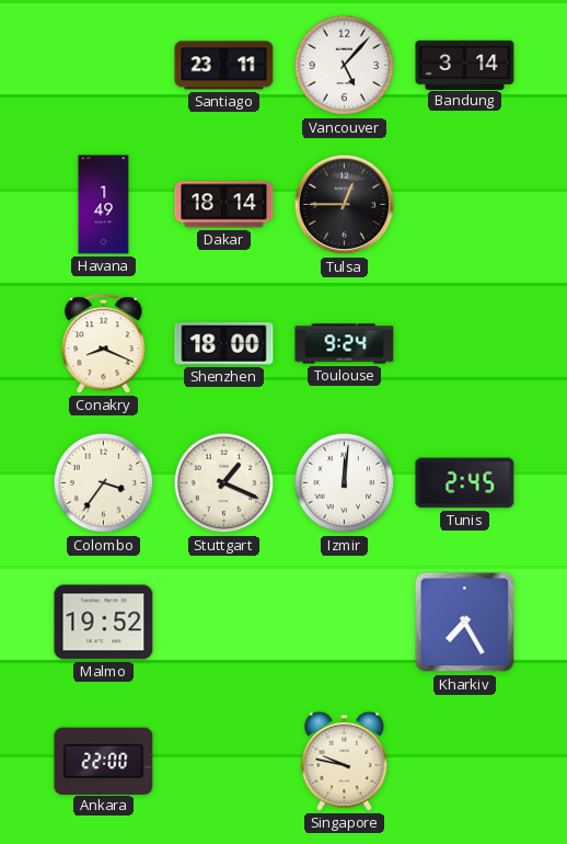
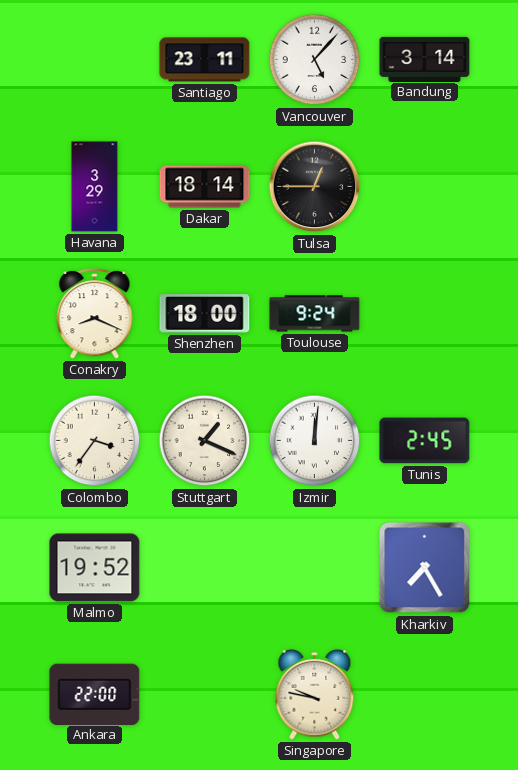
Havana: 1:49 -> 3:29 (95, 187)
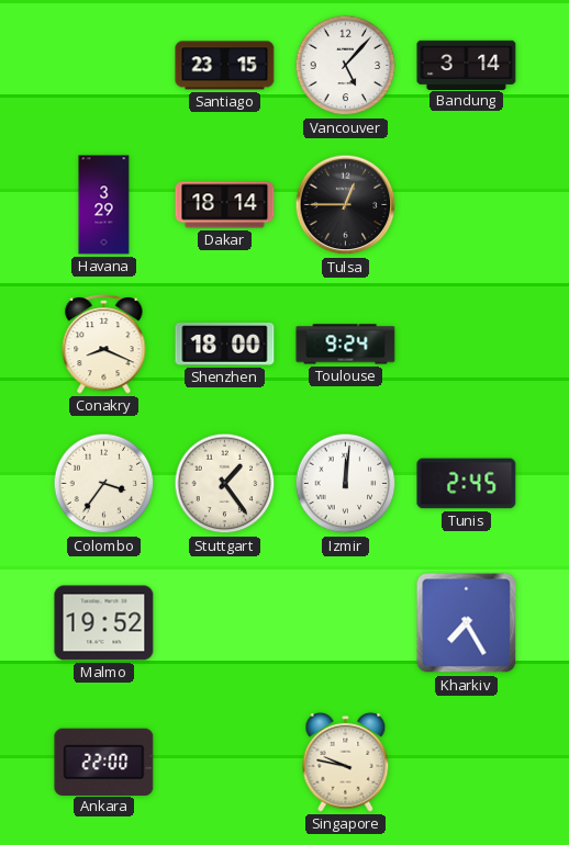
Santiago: 23:11 -> 23:15 (225, 66)
Stuttgart: 1:19 -> 1:24 (225, 484)
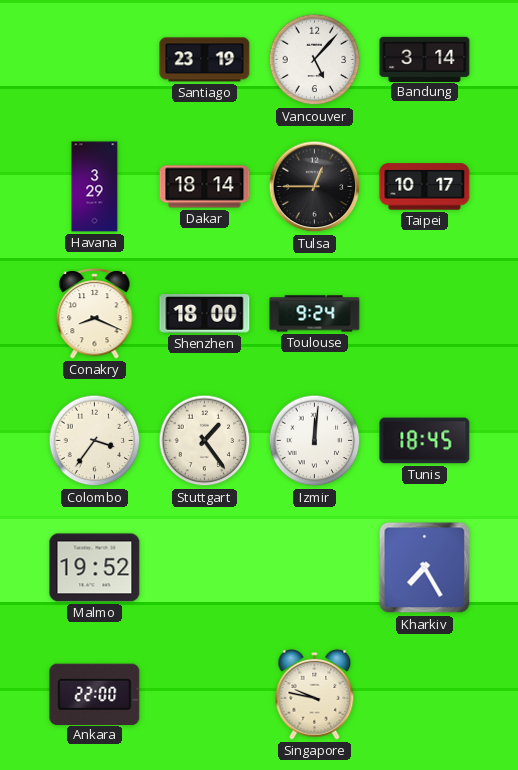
Santiago: 23:15 -> 23:19 (205, 60)
Taipei: none -> 10:17 (425, 187)
Tunis: 2:45 -> 18:45 (425, 441)
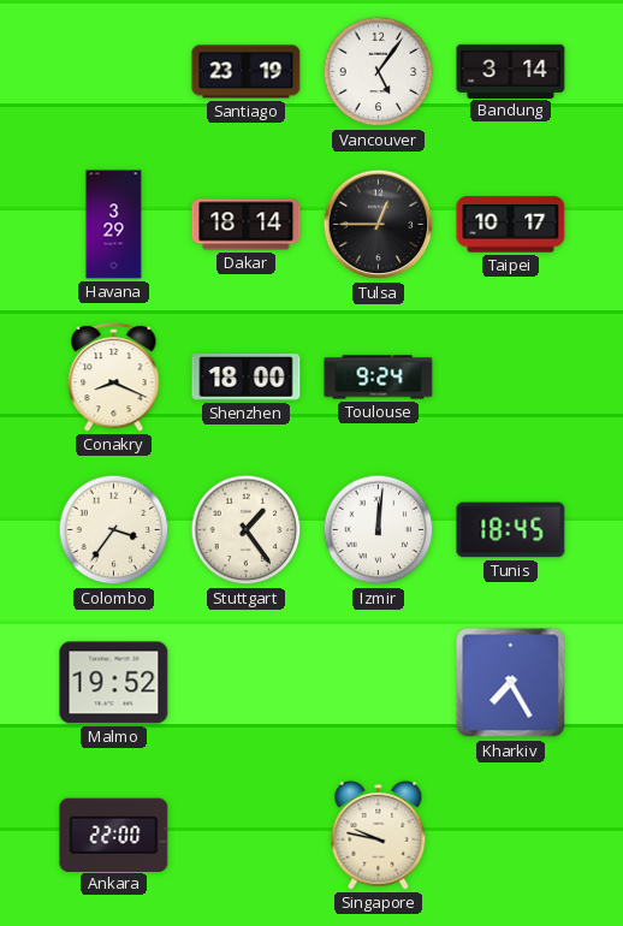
Vancouver: 5:07 -> 5:06 (379, 72)
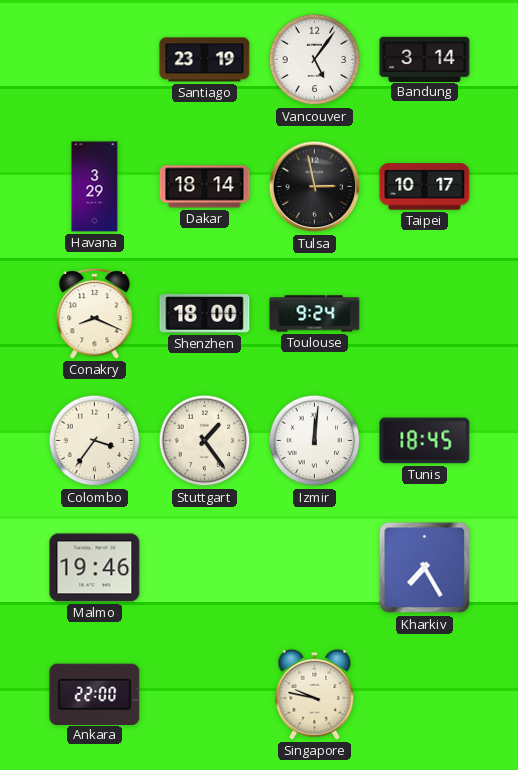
Tulsa: 12:45 -> 2:58 (315, 187)
Malmo: 19:52 -> 19:46 (95, 568)
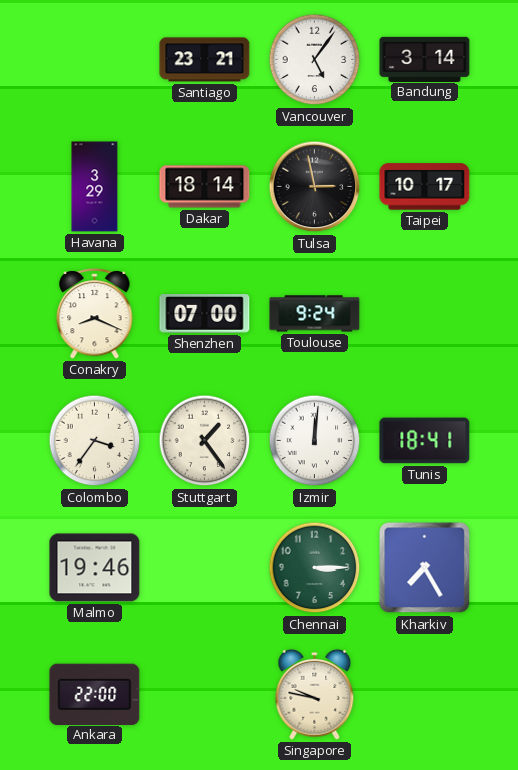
Santiago: 23:19 -> 23:21 (205, 60)
Shenzhen: 18:00 -> 07:00 (205, 314)
Tunis: 18:45 -> 18:41 (425, 441)
Chennai: none -> 3:15 (315, 568)
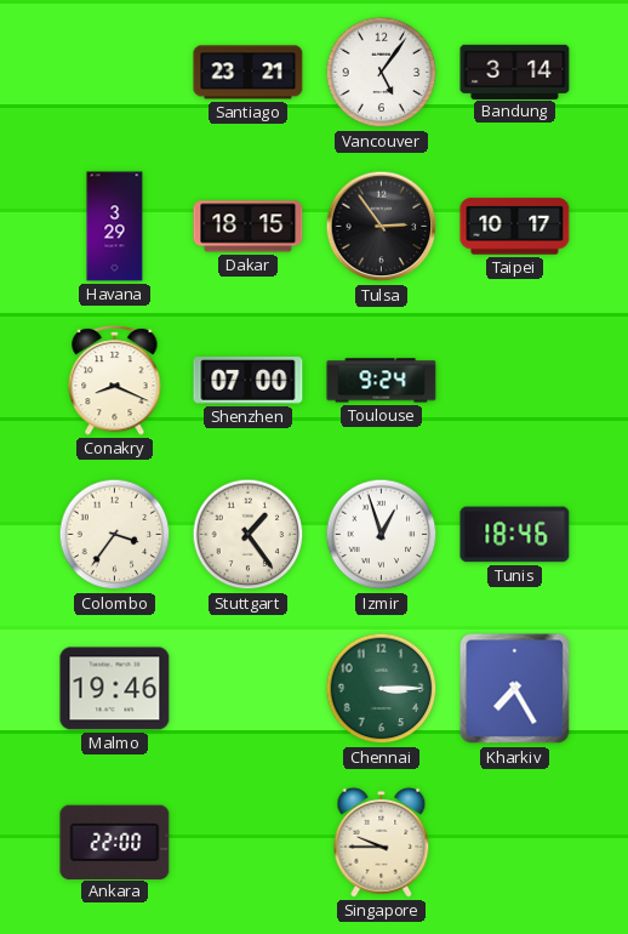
Dakar: 18:14 -> 18:15 (249, 227)
Tulsa: 2:58 -> 2:54 (382, 227)
Izmir: 12:01 -> 12:57 (382, 535)
Tunis: 18:41 -> 18:46 (515, 535)
Singapore: 9:47 -> 9:45 (382, 842)
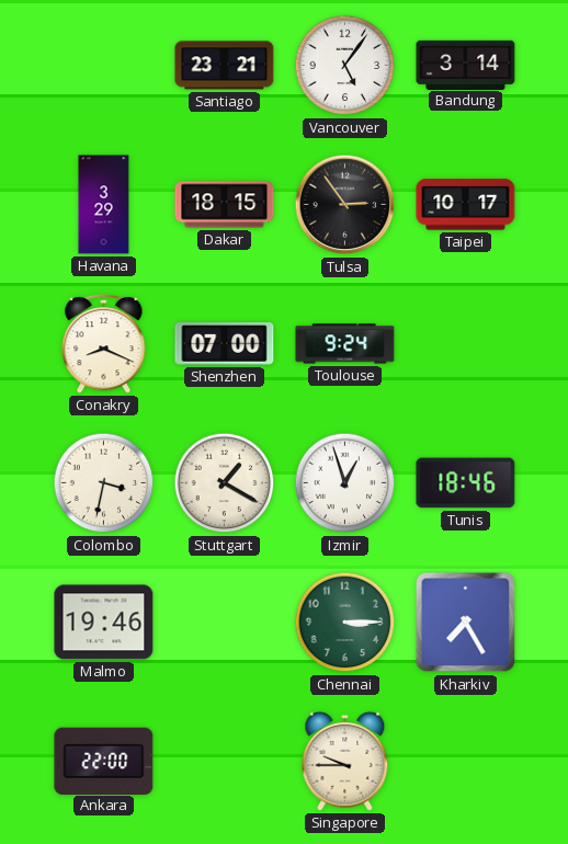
Colombo: 3:36 -> 3:32 (104, 483)
Stuttgart: 1:24 -> 1:20 (225, 483)
